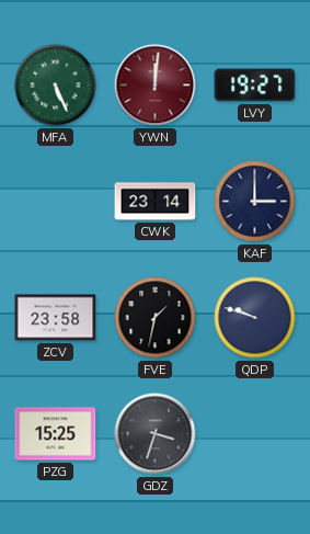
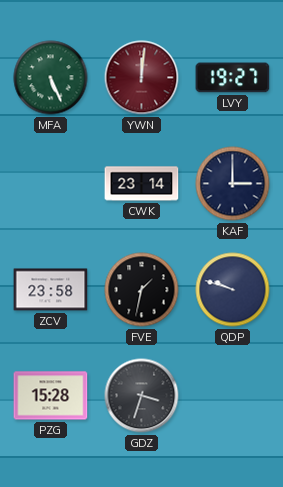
PZG: 15:25 -> 15:28 (51, 396)
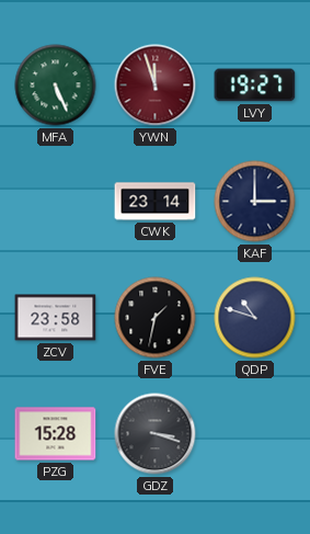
YWN: 12:01 -> 11:57 (156, 86)
QDP: 9:48 -> 10:48 (255, 318)
GDZ: 3:33 -> 3:18 (156, 434)
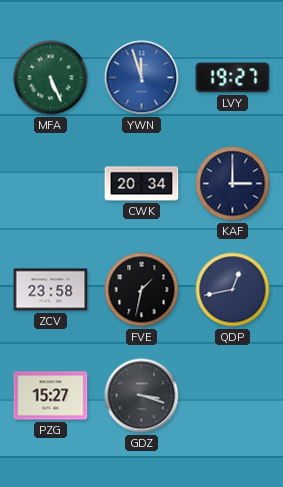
YWN dial: burgundy -> blue (142, 78)
CWK: 23:14 -> 20:34 (142, 184)
QDP: 10:48 -> 12:43 (233, 290)
PZG: 15:28 -> 15:27 (51, 396)
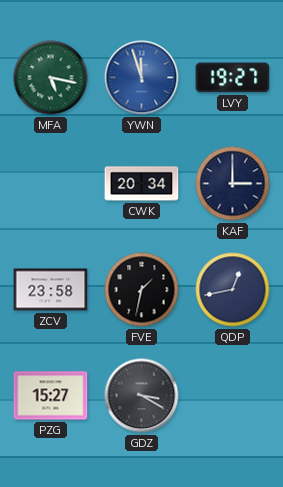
MFA: 5:26 -> 5:17 (51, 78)
GDZ: 3:18 -> 3:20 (142, 396)
